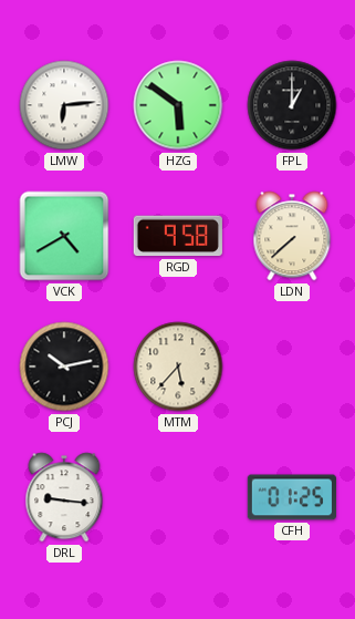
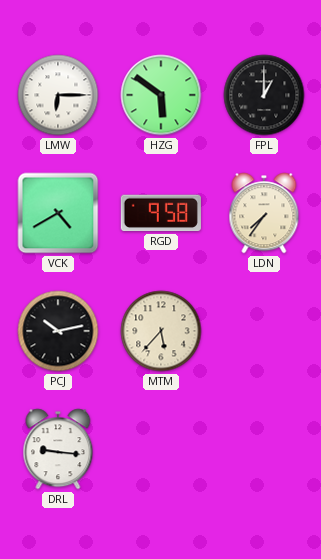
LMW: 6:14 -> 6:15 (58, 95)
LDN: 7:38 -> 7:36 (264, 213)
CFH: 01:25 -> none (292, 497)
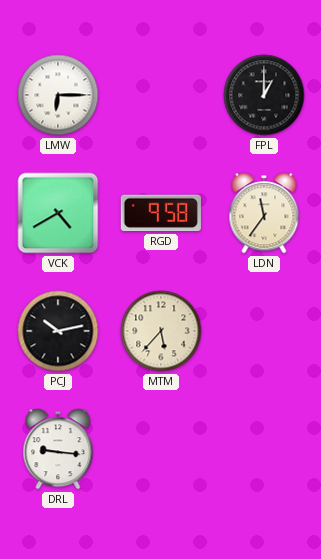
HZG: 5:51 -> none (161, 95)
LDN: 7:36 -> 11:36 (264, 213)
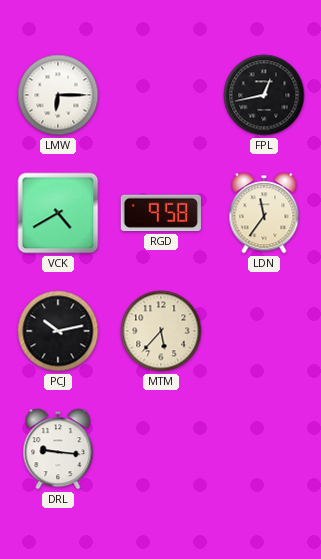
FPL: 1:00 -> 12:43 (264, 95)
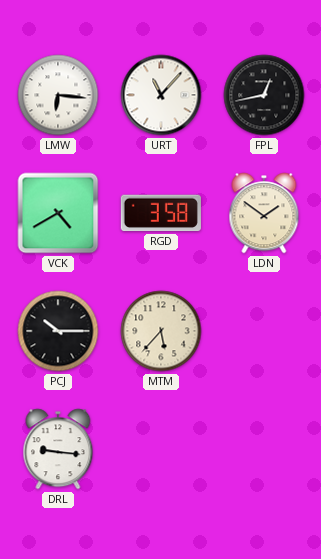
LMW: 6:15 -> 6:16 (58, 95)
URT: none -> 11:07 (161, 95)
RGD: 9:58 -> 3:58 (161, 213)
LDN: 11:36 -> 1:51 (264, 213)
PCJ: 10:13 -> 10:15 (58, 331)
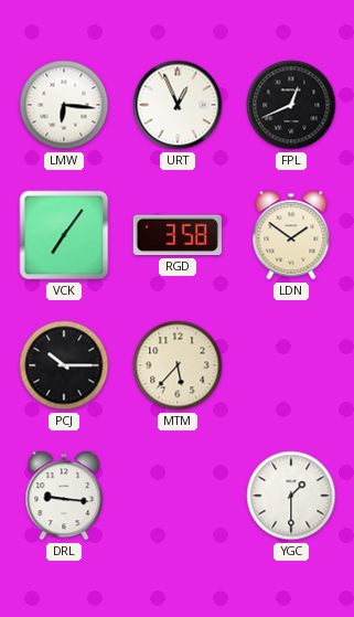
URT: 11:07 -> 12:56 (178, 105)
FPL: 12:43 -> 12:41 (291, 105)
VCK: 4:40 -> 7:06 (64, 235)
YGC: none -> 1:30 (291, 496)
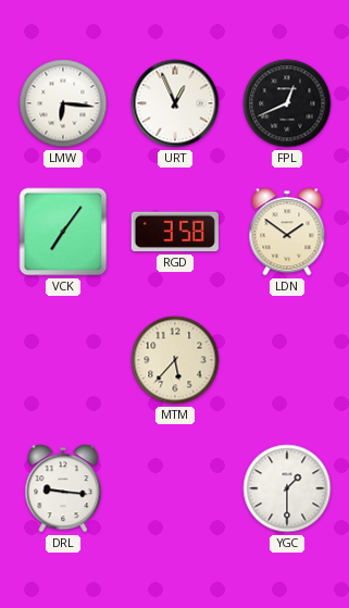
PCJ: 10:15 -> none (64, 365)
